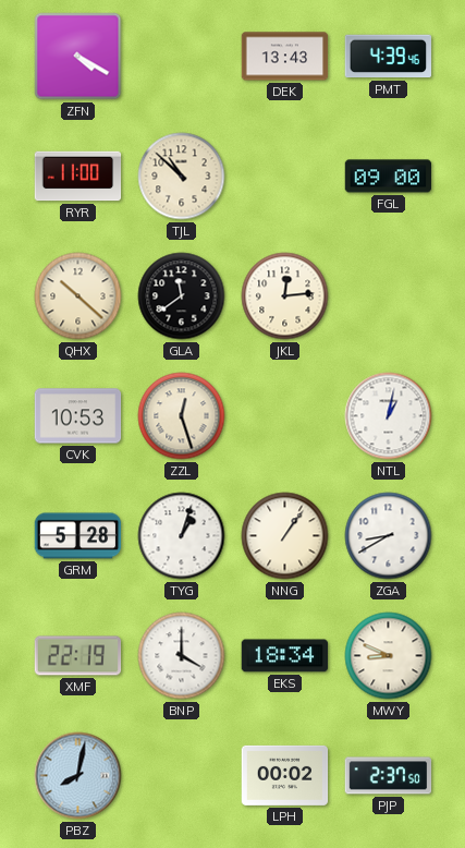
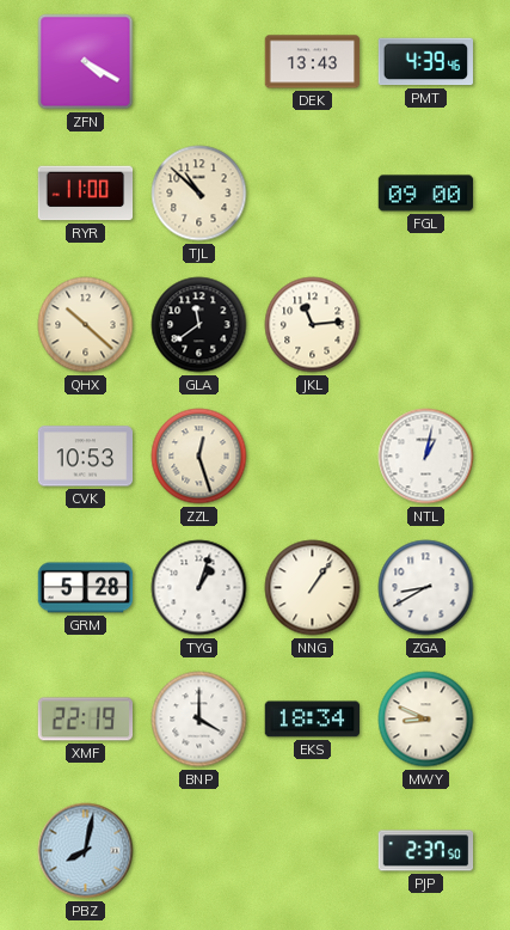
JKL: 12:14 -> 11:14 (313, 325)
LPH: 00:02 -> none (285, 775)
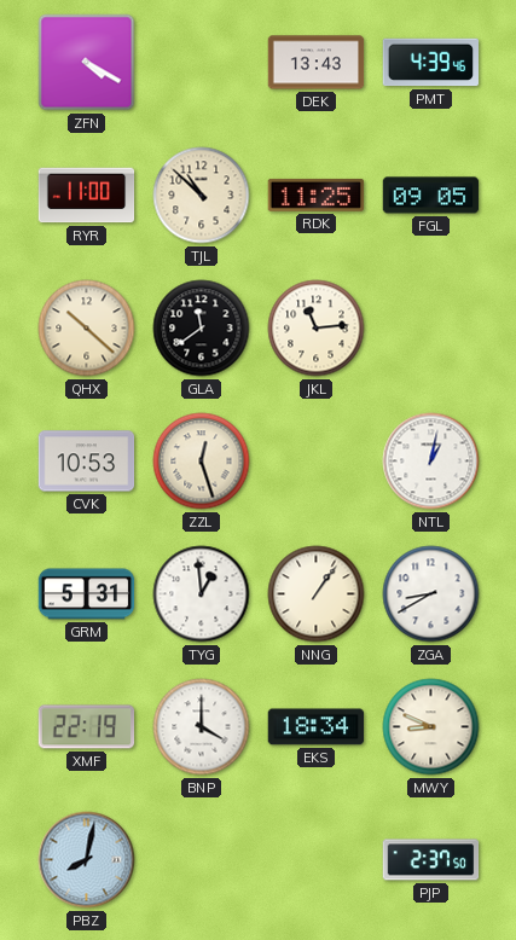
RDK: none -> 11:25 (317, 195)
FGL: 09:00 -> 09:05 (431, 196)
GRM: 5:28 -> 5:31 (87, 594)
TYG: 1:03 -> 12:59 (202, 594)
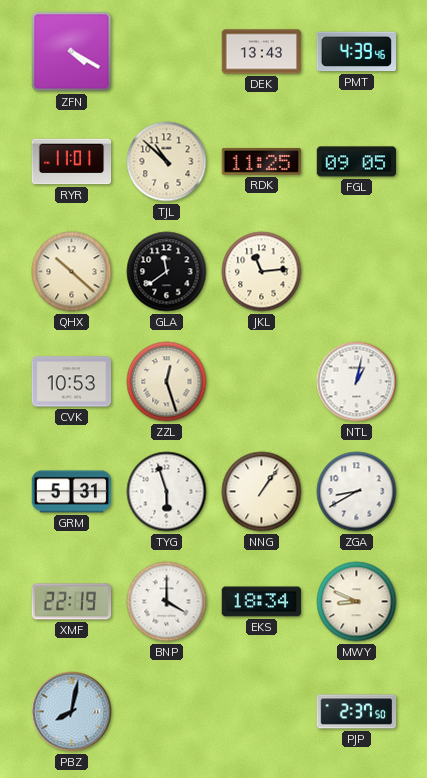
RYR: 11:00 -> 11:01 (72, 162)
TYG: 12:59 -> 5:57 (167, 492)
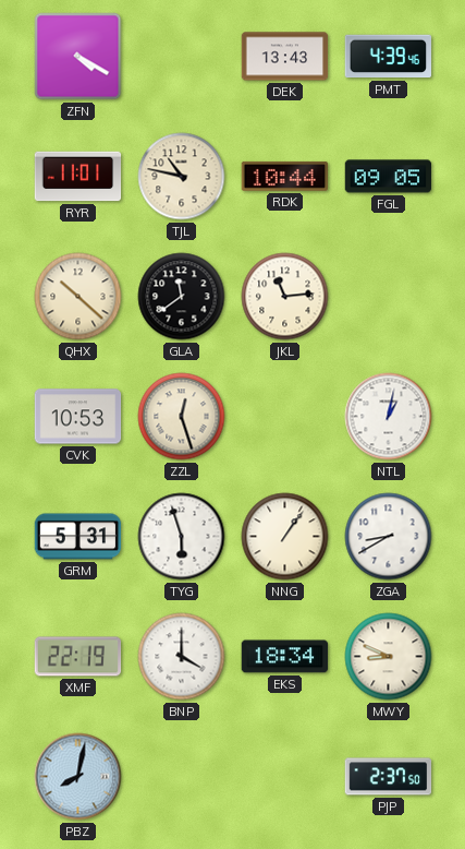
TJL: 10:52 -> 10:47 (182, 177)
RDK: 11:25 -> 10:44 (285, 176)
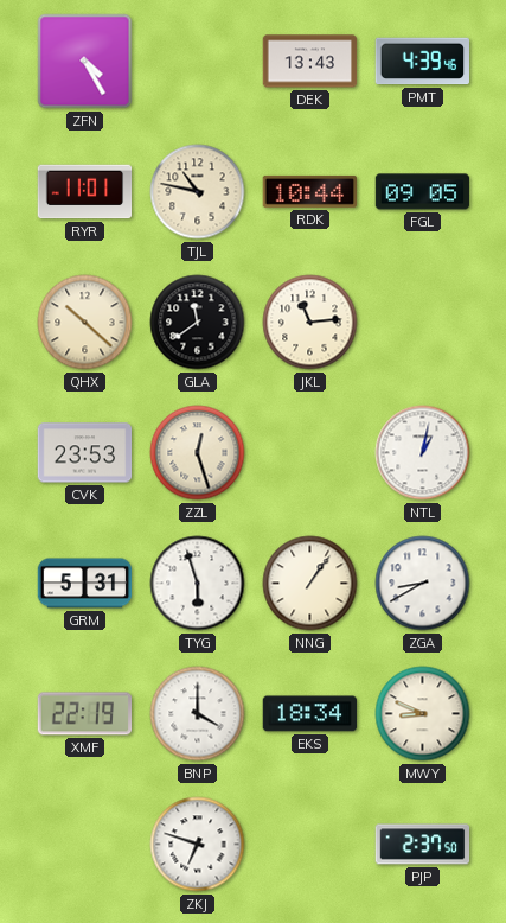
ZFN: 4:20 -> 4:25 (85, 62)
CVK: 10:53 -> 23:53 (85, 453)
PBZ: 8:02 -> none (78, 777)
ZKJ: none -> 6:48 (198, 845)
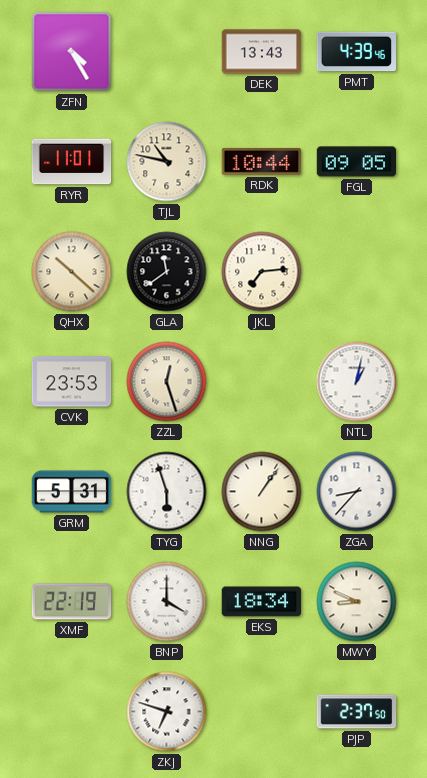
JKL: 11:14 -> 7:14 (262, 272)
ZGA: 8:40 -> 8:37 (357, 492)
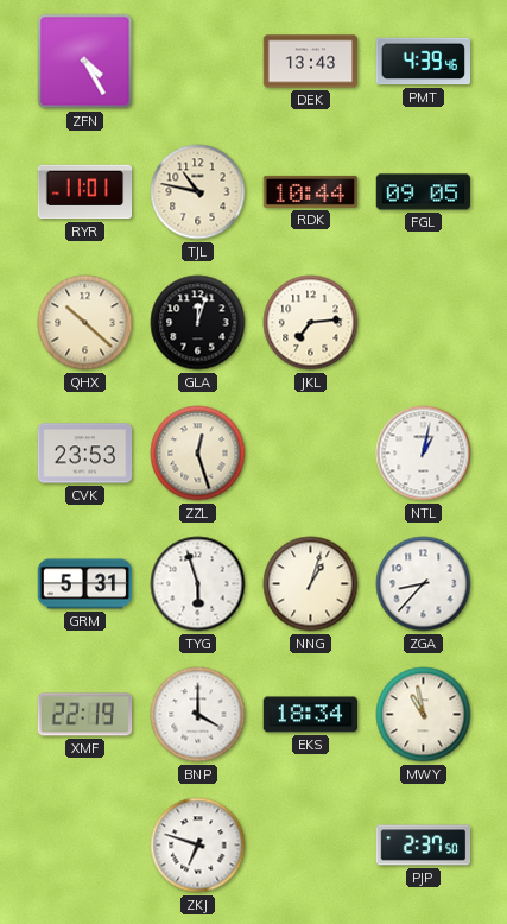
GLA: 11:39 -> 12:03 (198, 323)
NNG: 1:06 -> 1:03 (311, 584)
MWY: 8:49 -> 10:58 (424, 715)
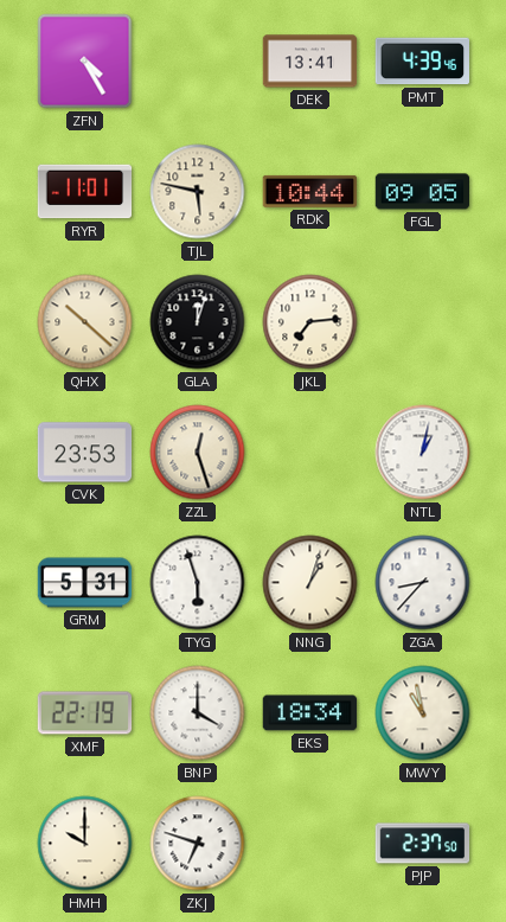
DEK: 13:43 -> 13:41 (310, 62)
TJL: 10:47 -> 5:47 (198, 192)
HMH: none -> 10:00 (85, 844)
